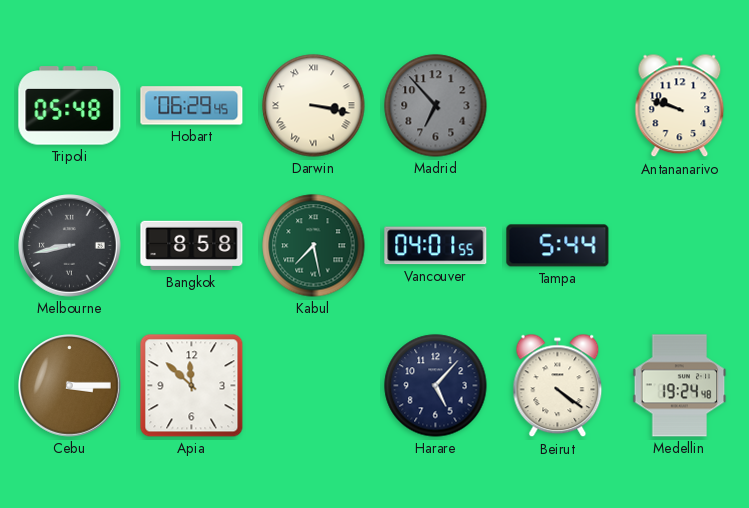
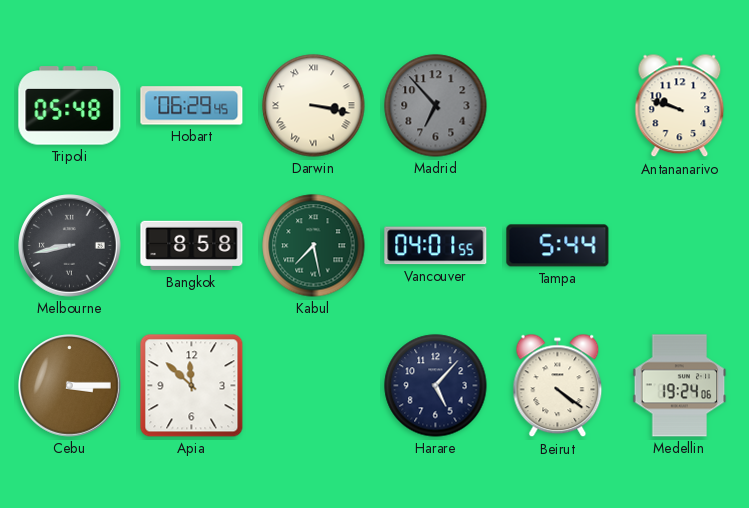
Medellin: 19:24:48 -> 19:24:06 (680, 386)
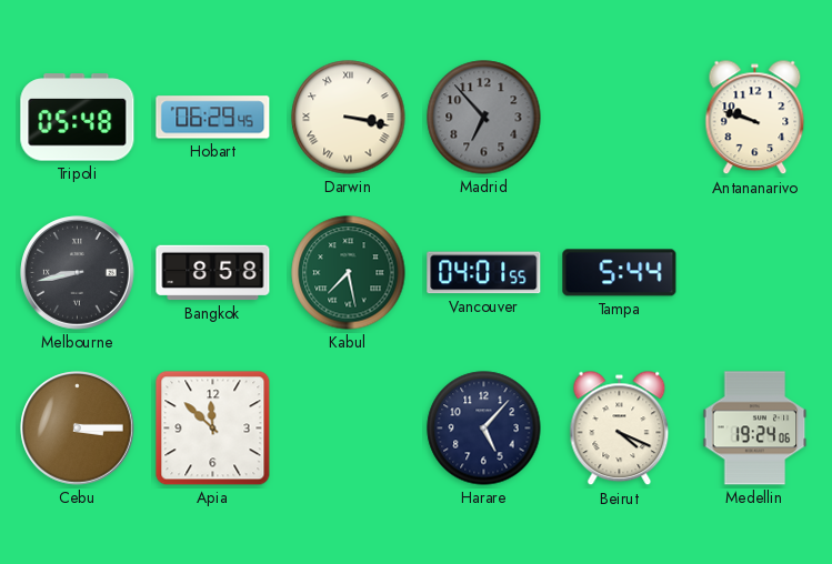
Beirut: 4:21 -> 4:19 (620, 429)
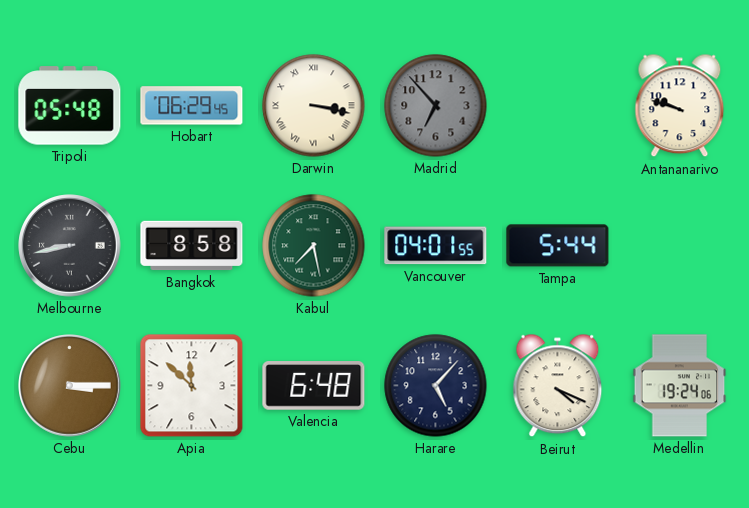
Valencia: none -> 6:48 (314, 386)
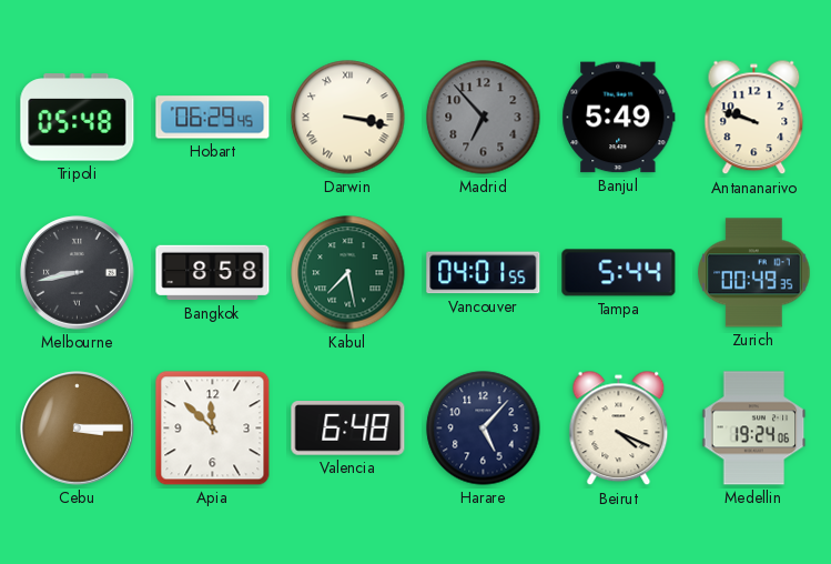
Banjul: none -> 5:49 (619, 118)
Zurich: none -> 00:49 (754, 273)
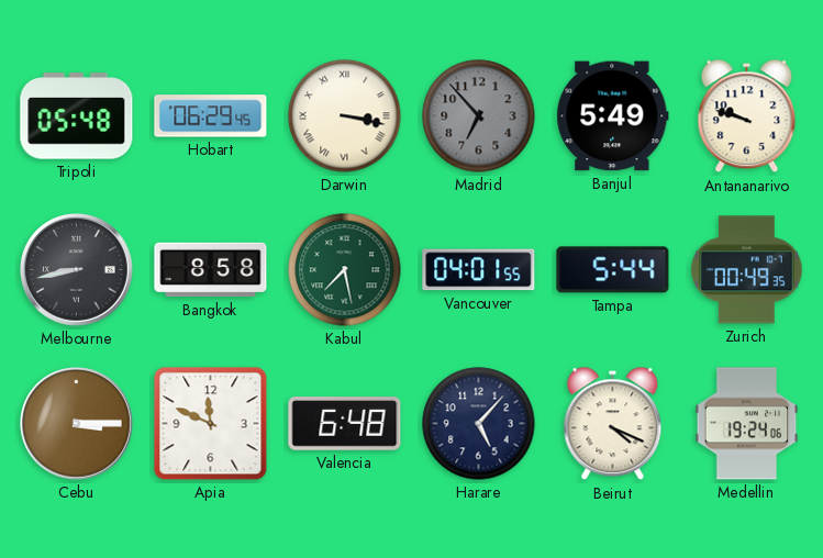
Apia: 11:52 -> 11:49 (211, 424)
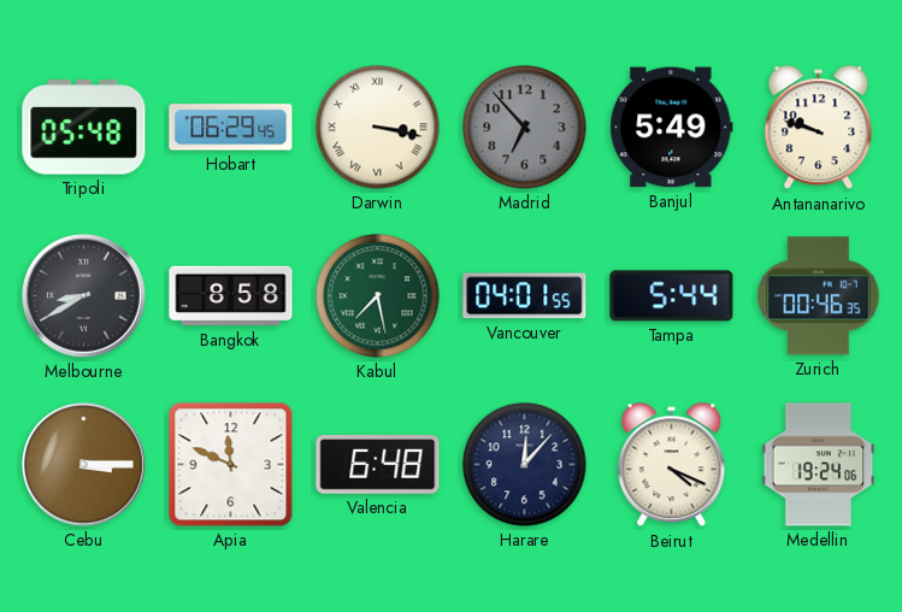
Melbourne: 8:43 -> 8:40 (84, 296)
Zurich: 00:49 -> 00:46 (819, 296)
Harare: 5:07 -> 12:07 (525, 465)
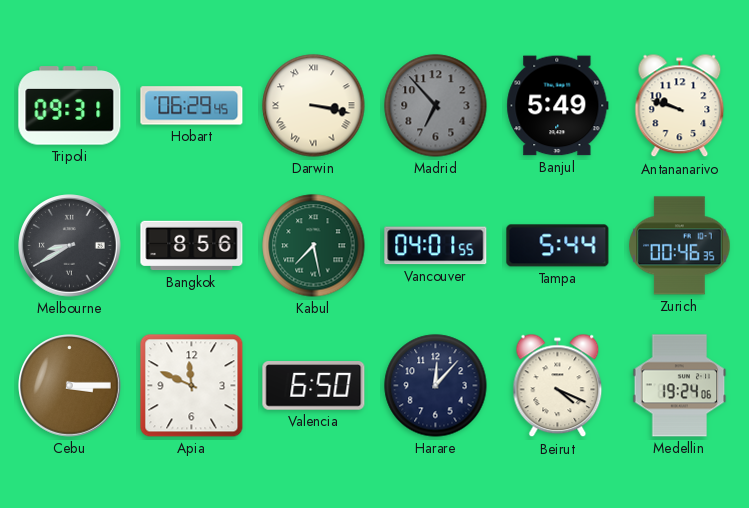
Tripoli: 05:48 -> 09:31 (70, 106)
Bangkok: 8:58 -> 8:56 (192, 246)
Valencia: 6:48 -> 6:50 (314, 386)
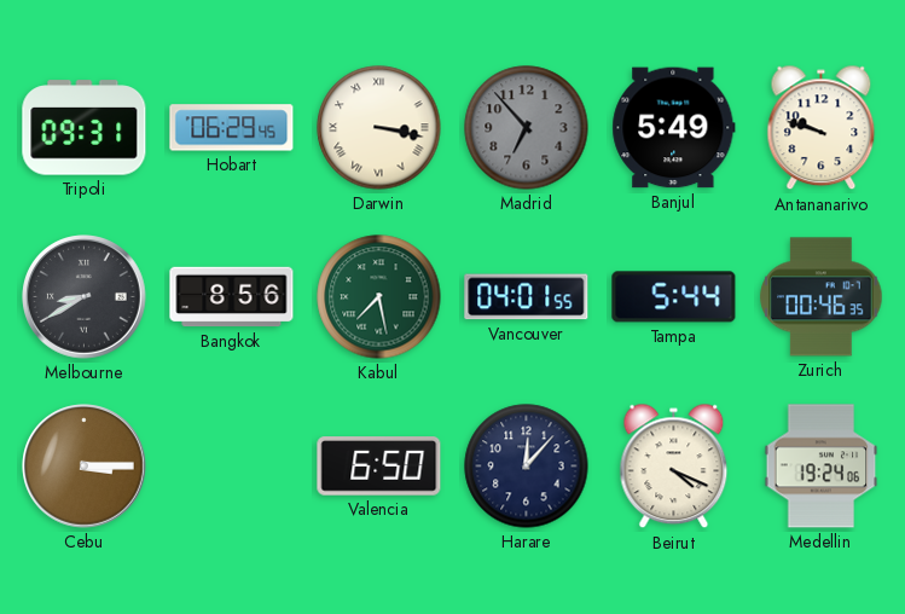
Apia: 11:49 -> none (192, 386)
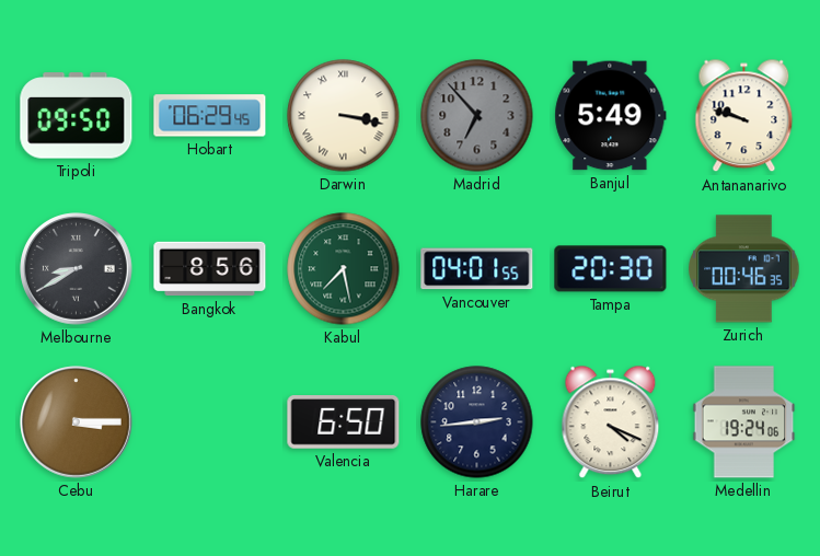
Tripoli: 09:31 -> 09:50 (77, 116)
Tampa: 5:44 -> 20:30 (611, 269)
Harare: 12:07 -> 2:44 (477, 422)
